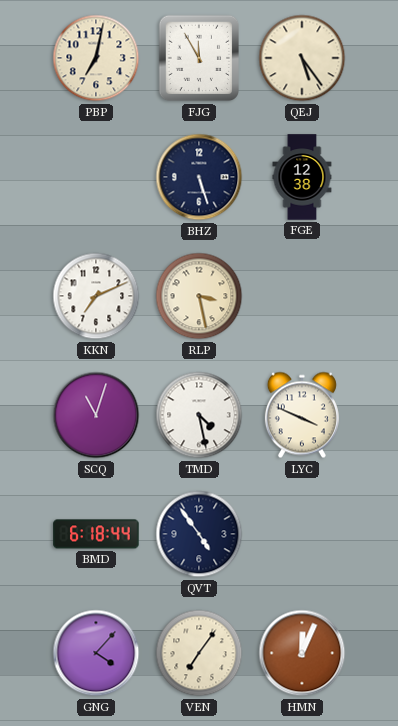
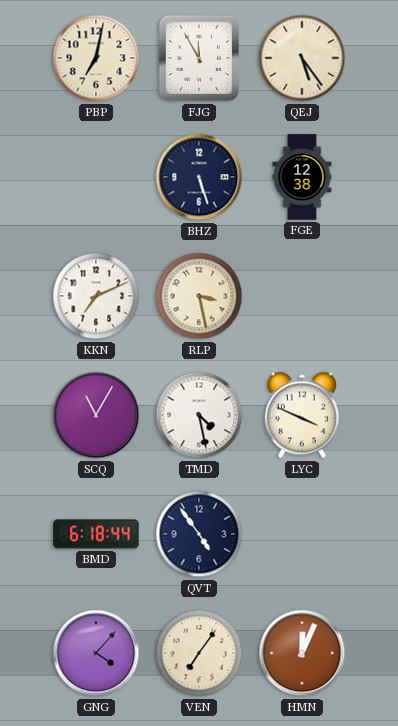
SCQ: 11:03 -> 11:05 (96, 415)
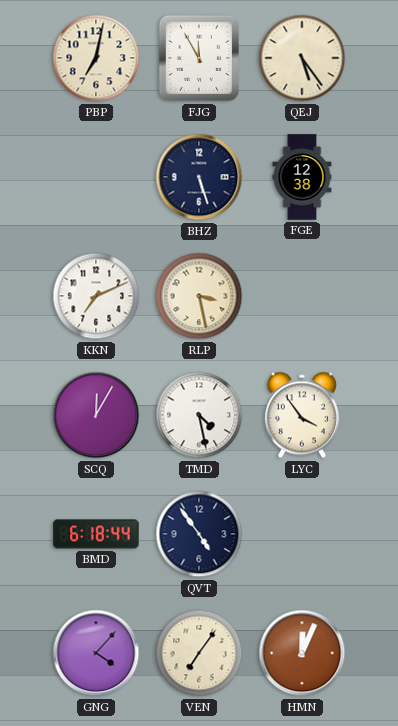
SCQ: 11:05 -> 12:05 (96, 415)
LYC: 3:49 -> 3:54 (302, 415)
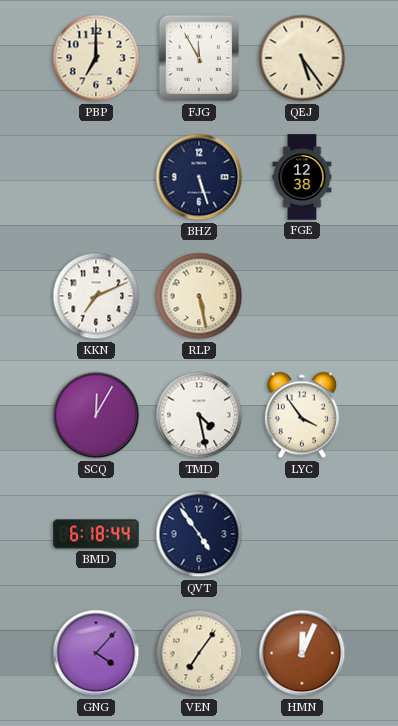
PBP: 7:02 -> 7:00 (96, 58)
RLP: 3:28 -> 5:28 (199, 296)
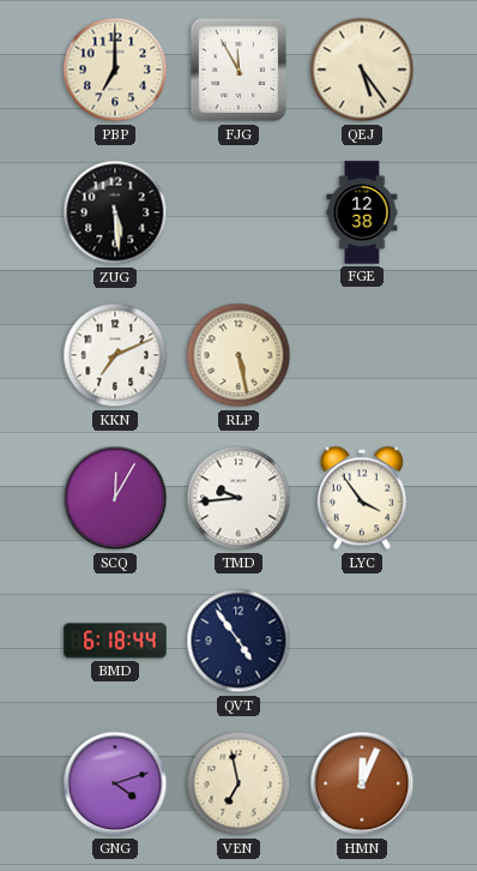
ZUG: none -> 5:29 (115, 212)
BHZ: 5:27 -> none (199, 177)
TMD: 4:28 -> 9:44 (238, 498)
GNG: 4:07 -> 4:12 (115, 783)
VEN: 7:06 -> 6:58 (238, 783)
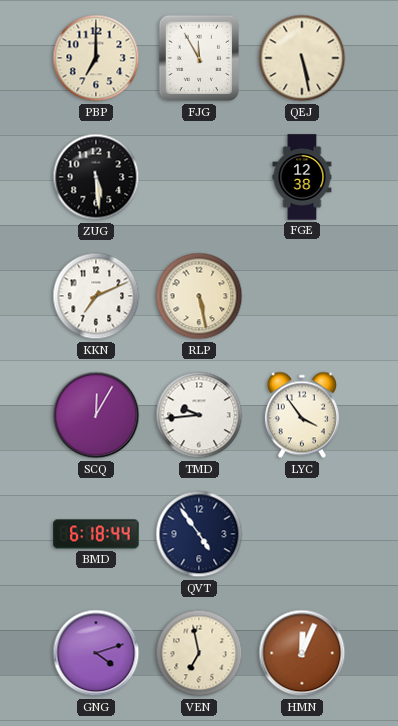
QEJ: 5:24 -> 5:28 (302, 58)
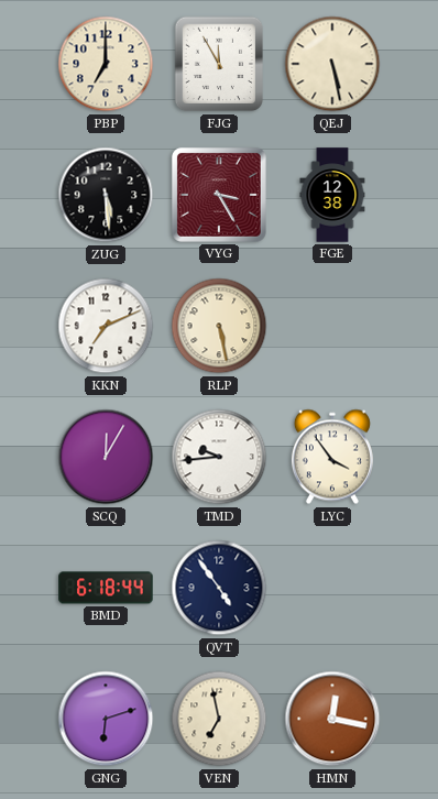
VYG: none -> 3:25 (219, 195)
GNG: 4:12 -> 6:12 (106, 719)
HMN: 12:04 -> 12:17 (332, 719)
